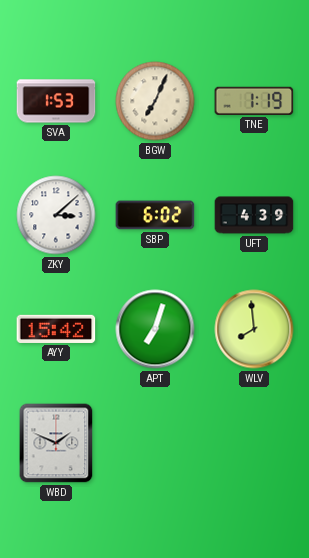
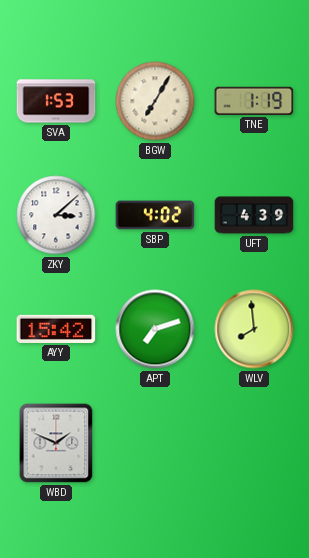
BGW: 7:04 -> 7:05 (155, 101)
SBP: 6:02 -> 4:02 (155, 215)
APT: 7:03 -> 7:12 (155, 329)
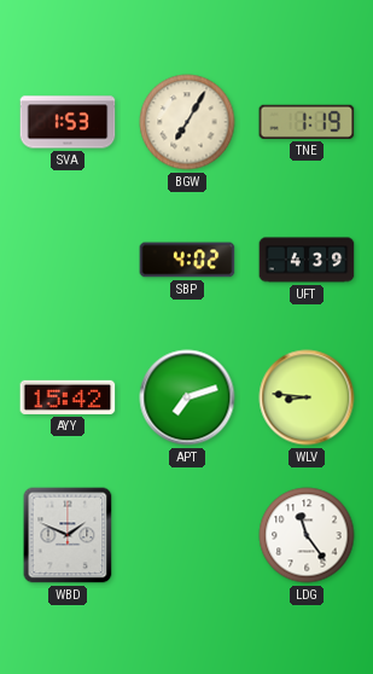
ZKY: 3:08 -> none (56, 215)
WLV: 7:59 -> 8:46 (307, 397)
LDG: none -> 11:24 (307, 535)
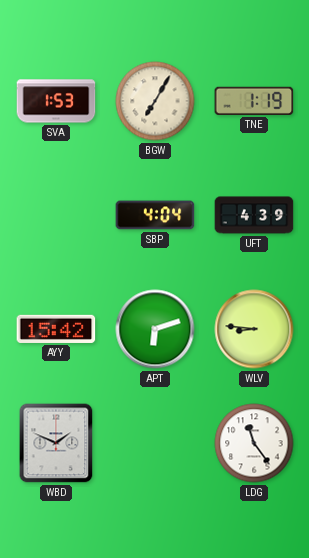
SBP: 4:02 -> 4:04 (155, 215)
APT: 7:12 -> 6:12 (155, 329)
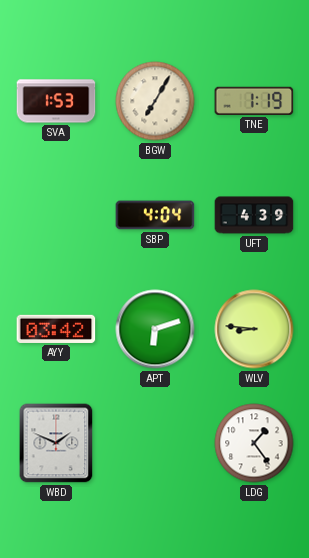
AYY: 15:42 -> 03:42 (56, 329)
LDG: 11:24 -> 1:24 (254, 443)
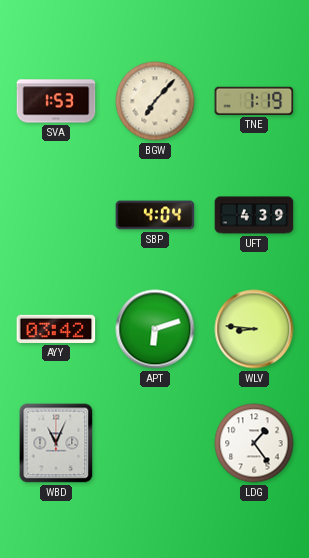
BGW: 7:05 -> 7:07 (155, 101)
WBD: 1:49 -> 11:04 (56, 443)
